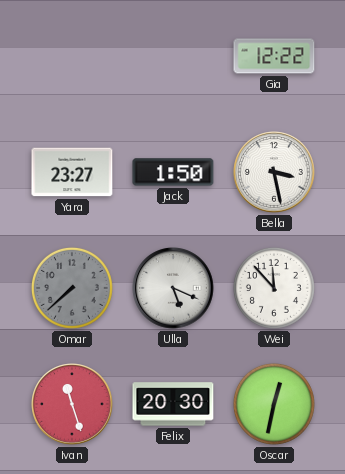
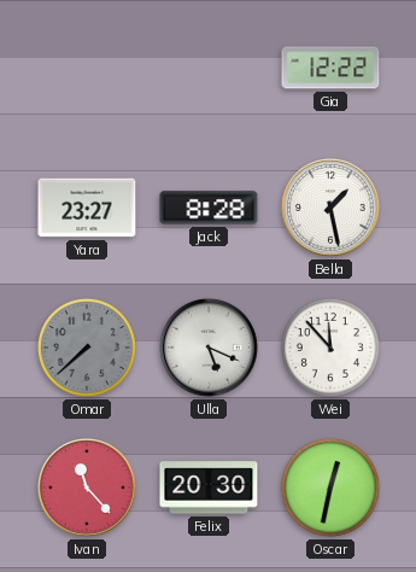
Jack: 1:50 -> 8:28 (209, 208)
Bella: 3:28 -> 1:28 (330, 208)
Ivan: 11:27 -> 11:23 (87, 488)
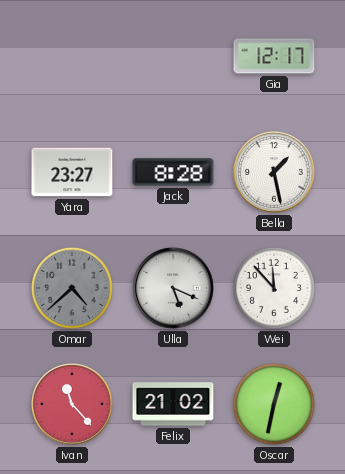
Gia: 12:22 -> 12:17 (274, 56)
Omar: 7:38 -> 4:38 (72, 288)
Felix: 20:30 -> 21:02 (173, 404)
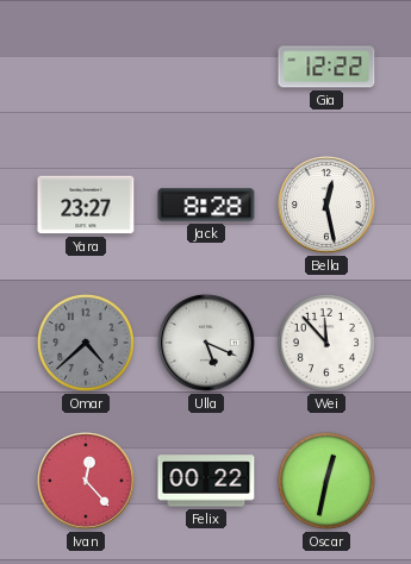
Gia: 12:17 -> 12:22 (326, 67)
Bella: 1:28 -> 12:28 (326, 205)
Ivan: 11:23 -> 12:23 (86, 481)
Felix: 21:02 -> 00:22 (206, 481)
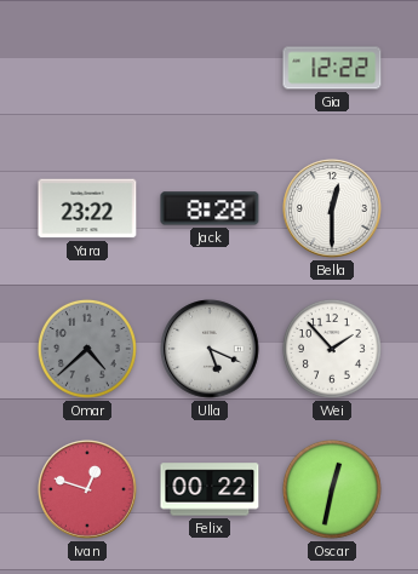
Yara: 23:27 -> 23:22 (87, 208)
Bella: 12:28 -> 12:30 (332, 208)
Wei: 11:53 -> 1:53 (332, 349)
Ivan: 12:23 -> 12:48 (87, 489)
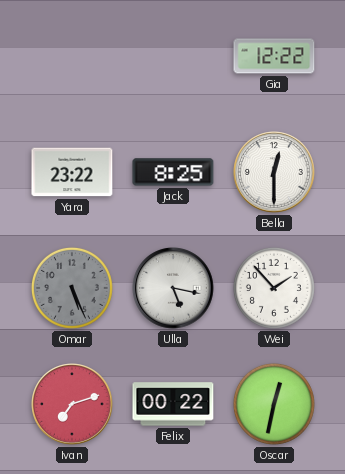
Jack: 8:28 -> 8:25 (173, 172)
Omar: 4:38 -> 5:26 (72, 288)
Ulla: 5:19 -> 5:17 (173, 288)
Ivan: 12:48 -> 7:12 (72, 404)
